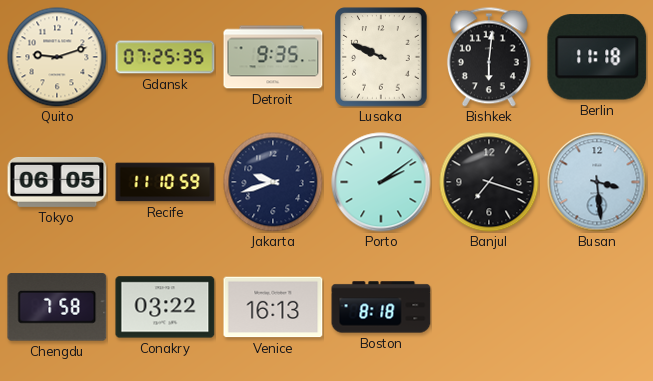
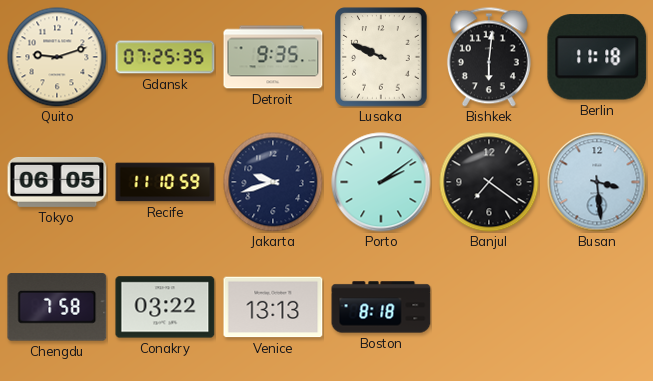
Banjul: 7:18 -> 7:21 (489, 182)
Venice: 16:13 -> 13:13 (273, 307)
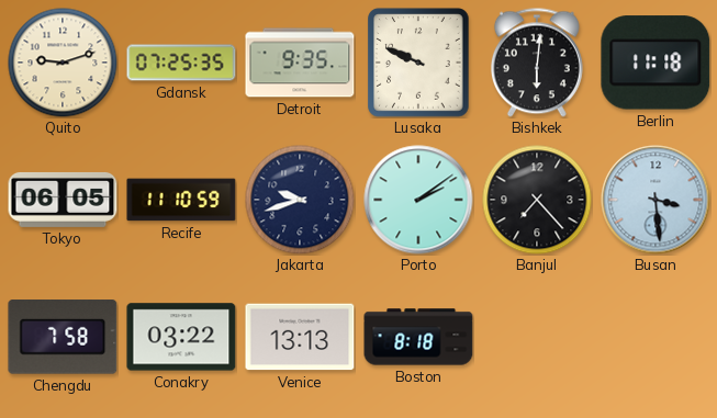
Banjul: 7:21 -> 7:23 (537, 200)
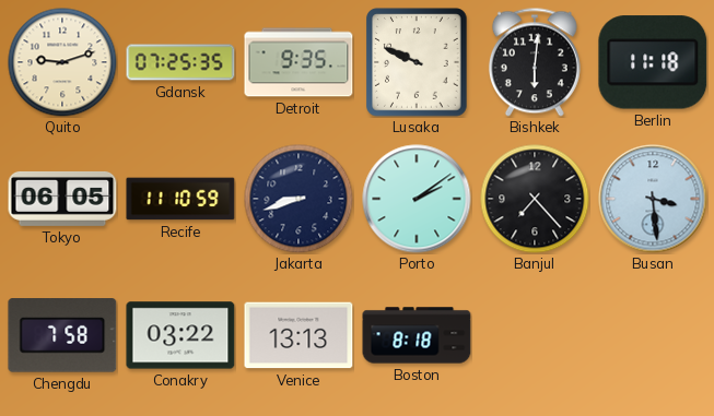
Jakarta: 9:42 -> 8:42 (299, 199)
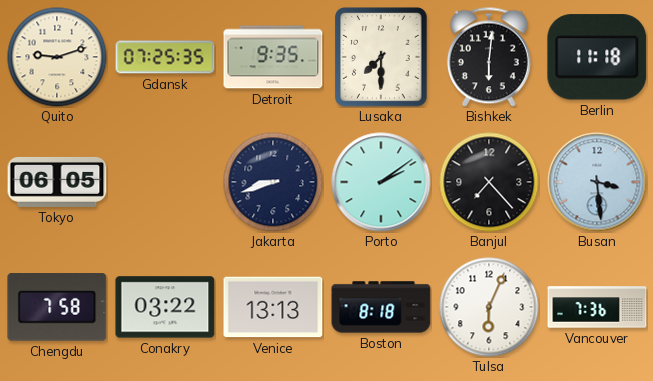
Lusaka: 9:49 -> 7:30 (381, 57)
Recife: 11:10 -> none (180, 199)
Tulsa: none -> 6:04 (489, 307)
Vancouver: none -> 7:36 (597, 307)
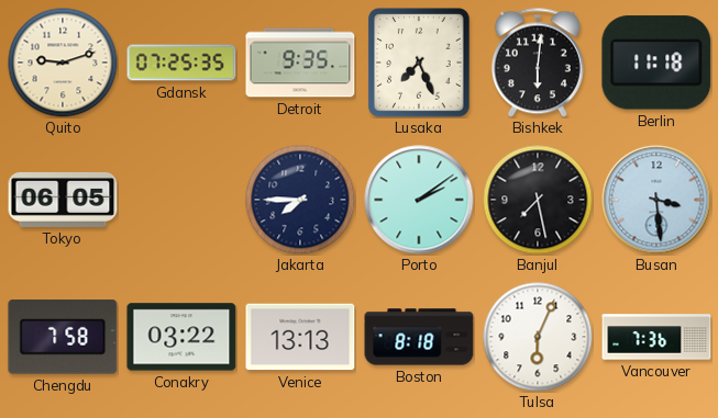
Lusaka: 7:30 -> 7:26 (419, 63)
Jakarta: 8:42 -> 7:45 (300, 200)
Banjul: 7:23 -> 7:28 (538, 200)
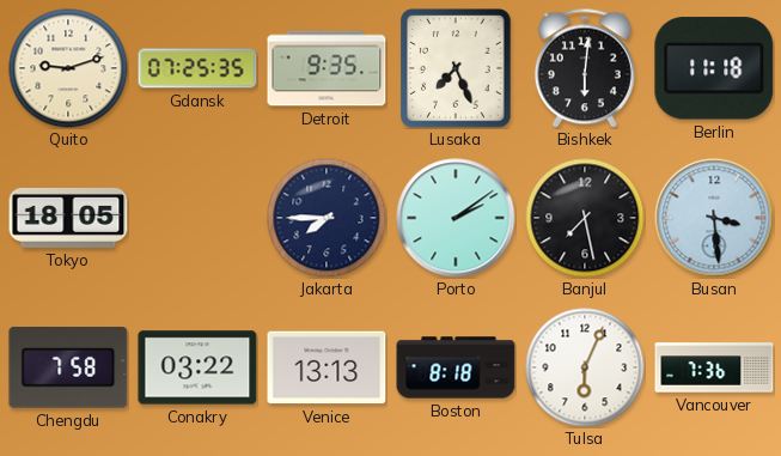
Tokyo: 06:05 -> 18:05 (68, 218)
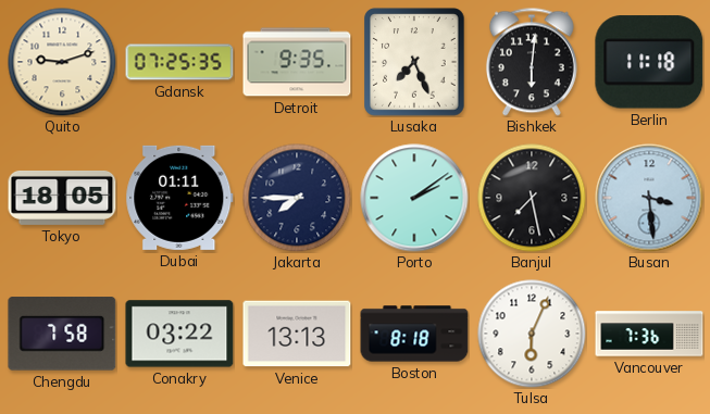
Dubai: none -> 01:11 (179, 198)
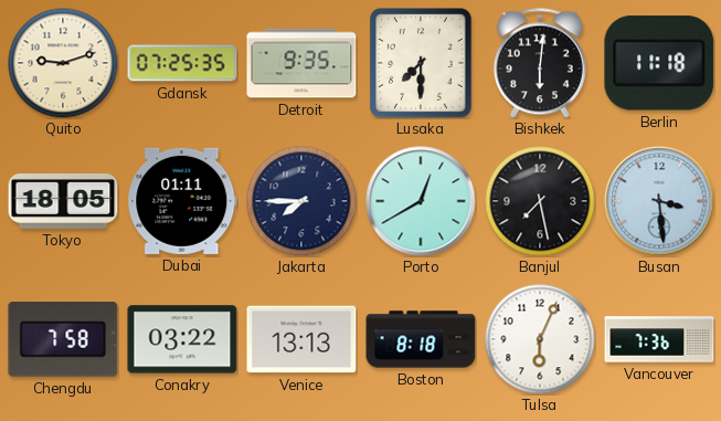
Lusaka: 7:26 -> 7:30 (421, 63)
Porto: 2:09 -> 12:40 (421, 201)
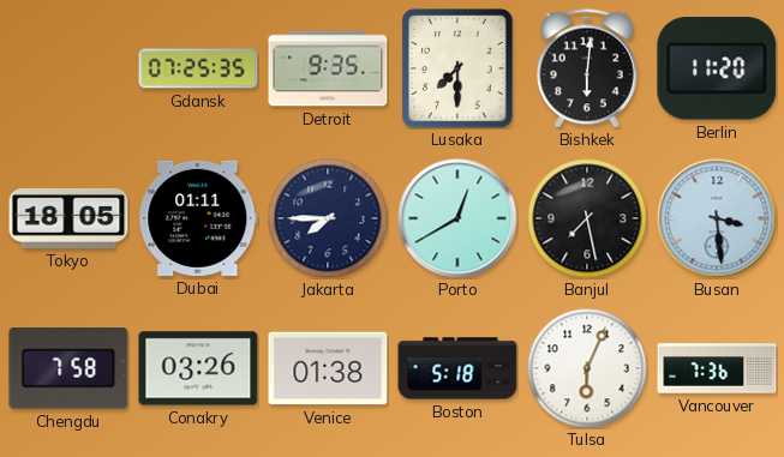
Quito: 9:12 -> none (63, 63)
Berlin: 11:18 -> 11:20 (717, 68)
Conakry: 03:22 -> 03:26 (198, 368)
Venice: 13:13 -> 01:38 (328, 368)
Boston: 8:18 -> 5:18 (457, 368)
